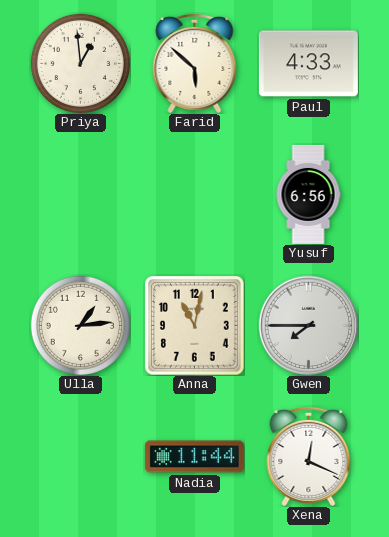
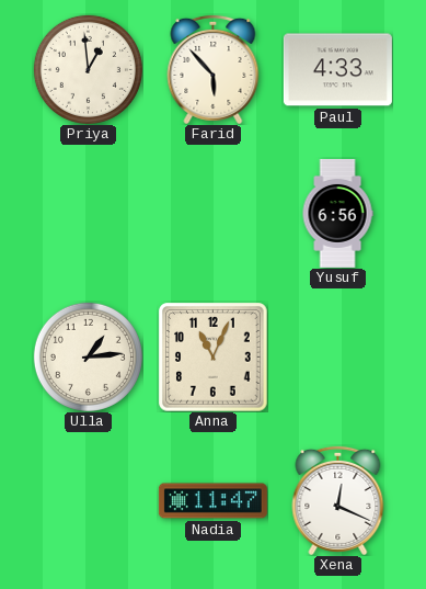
Farid: 5:52 -> 5:53 (214, 69)
Anna: 11:02 -> 11:04 (212, 356)
Gwen: 7:45 -> none (308, 325)
Nadia: 11:44 -> 11:47 (212, 501)
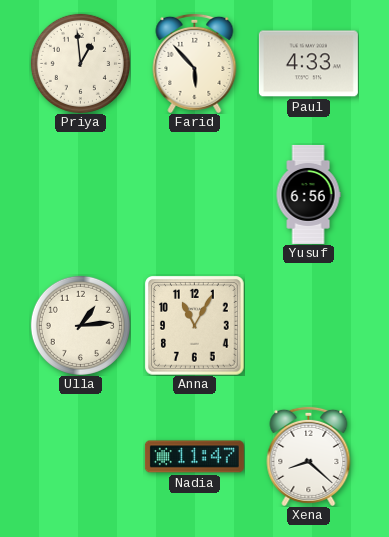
Anna: 11:04 -> 11:05 (194, 325)
Xena: 12:19 -> 8:22 (309, 456)
